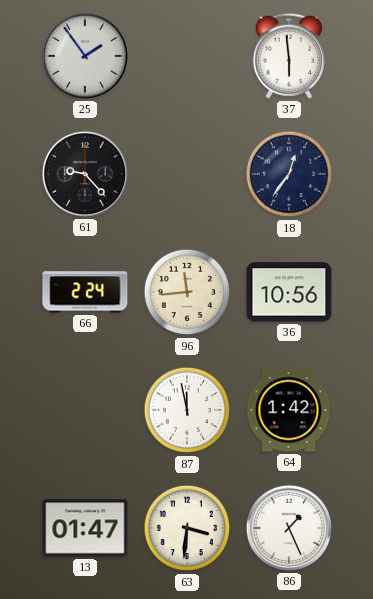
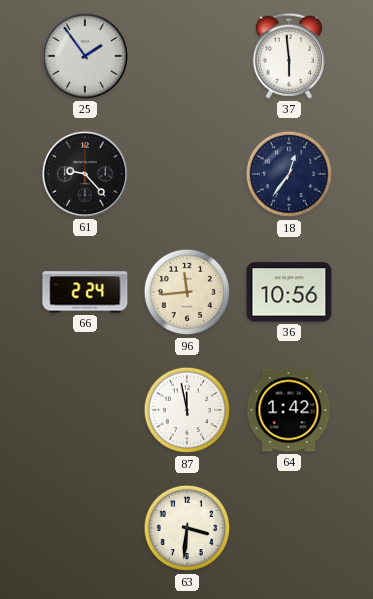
13: 01:47 -> none (85, 528)
86: 1:26 -> none (289, 528)
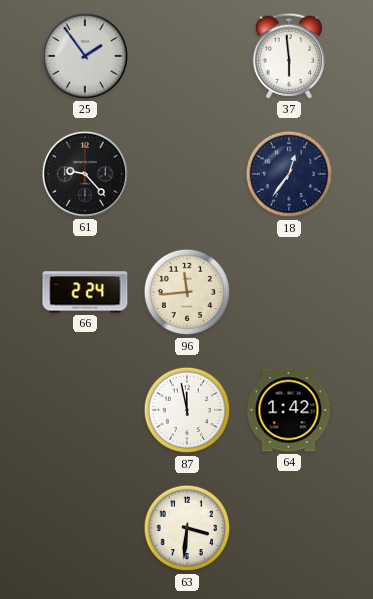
36: 10:56 -> none (289, 292)
